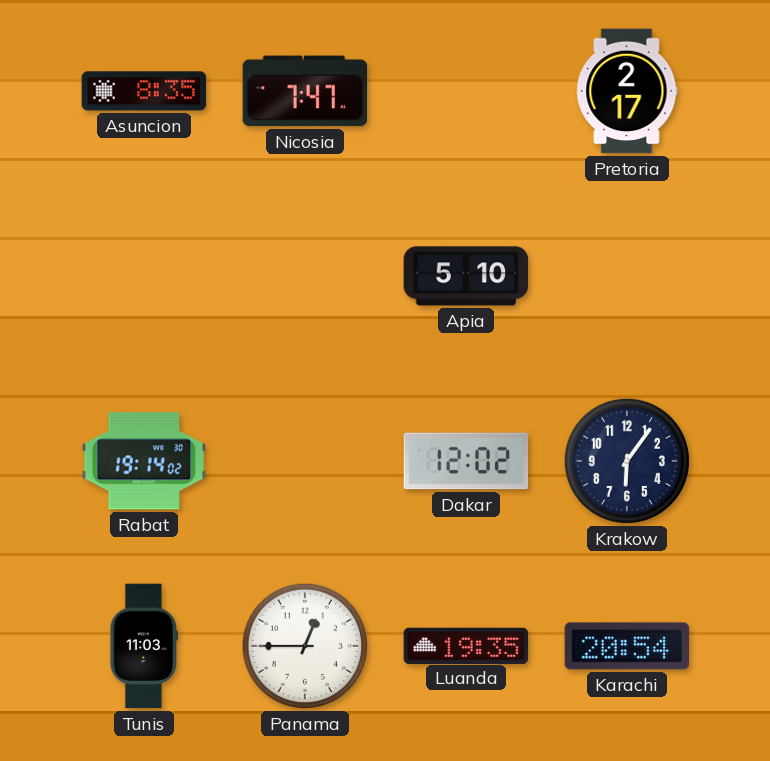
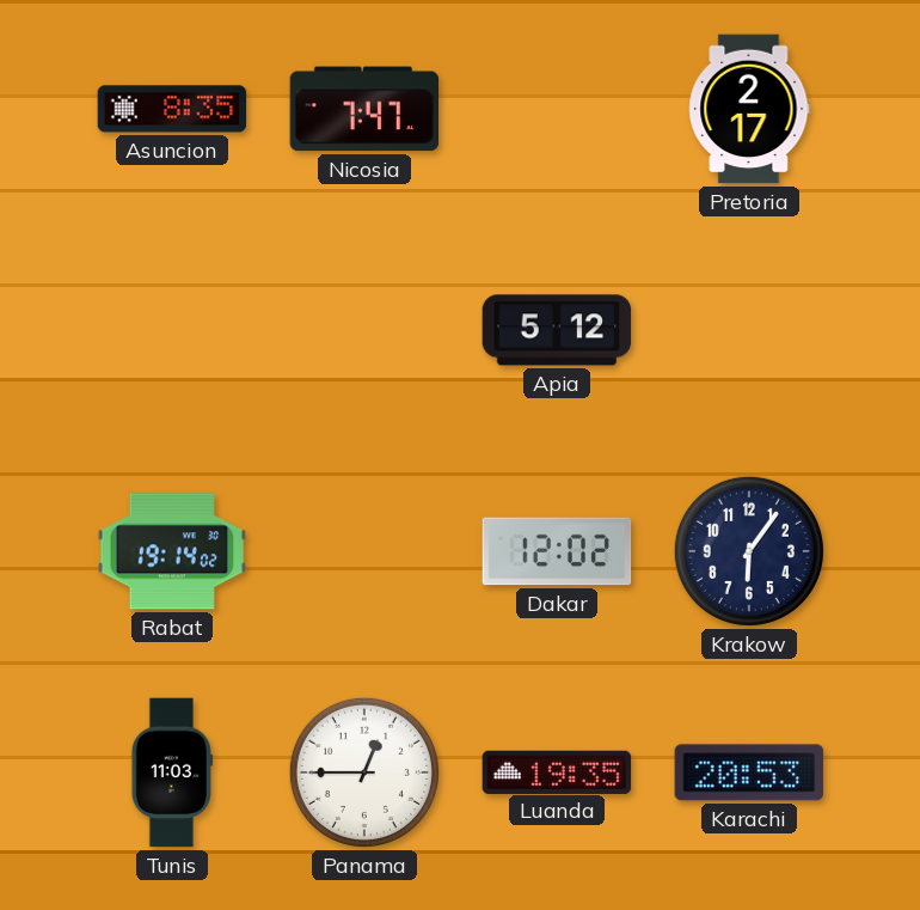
Apia: 5:10 -> 5:12 (557, 330)
Karachi: 20:54 -> 20:53 (749, 772)
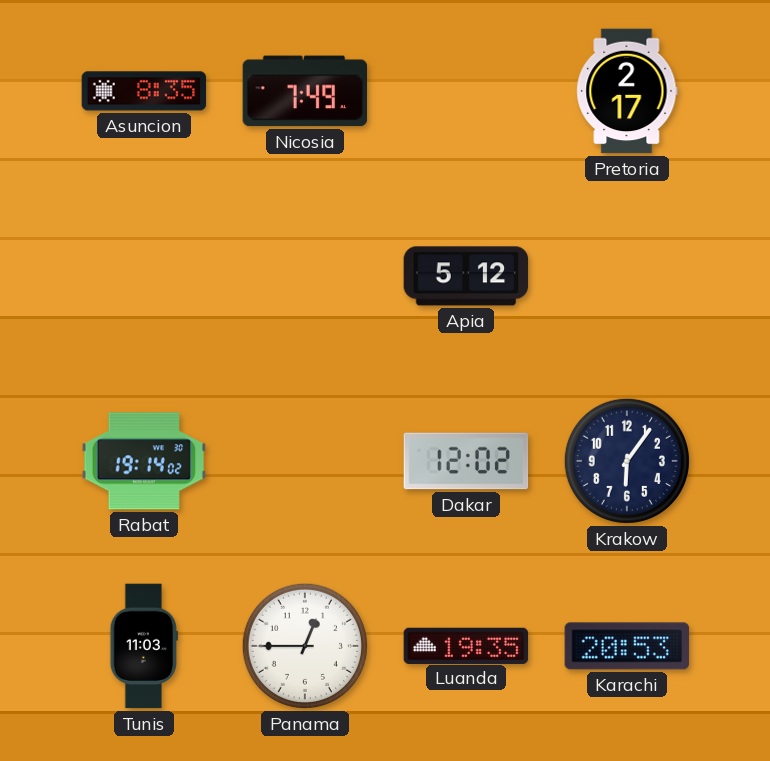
Nicosia: 7:47 -> 7:49 (305, 91)
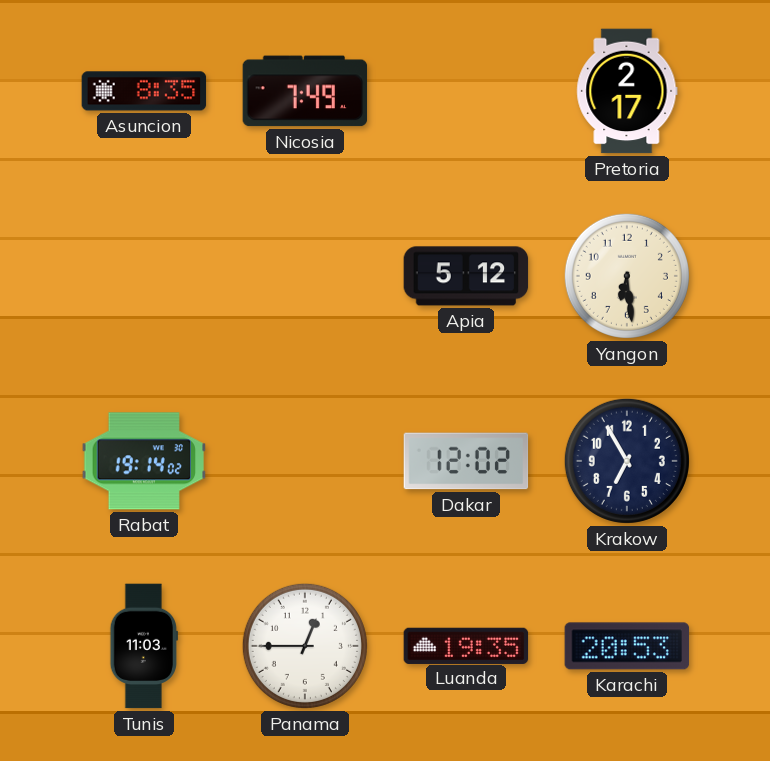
Yangon: none -> 6:29 (627, 276)
Krakow: 6:06 -> 6:55 (627, 461)
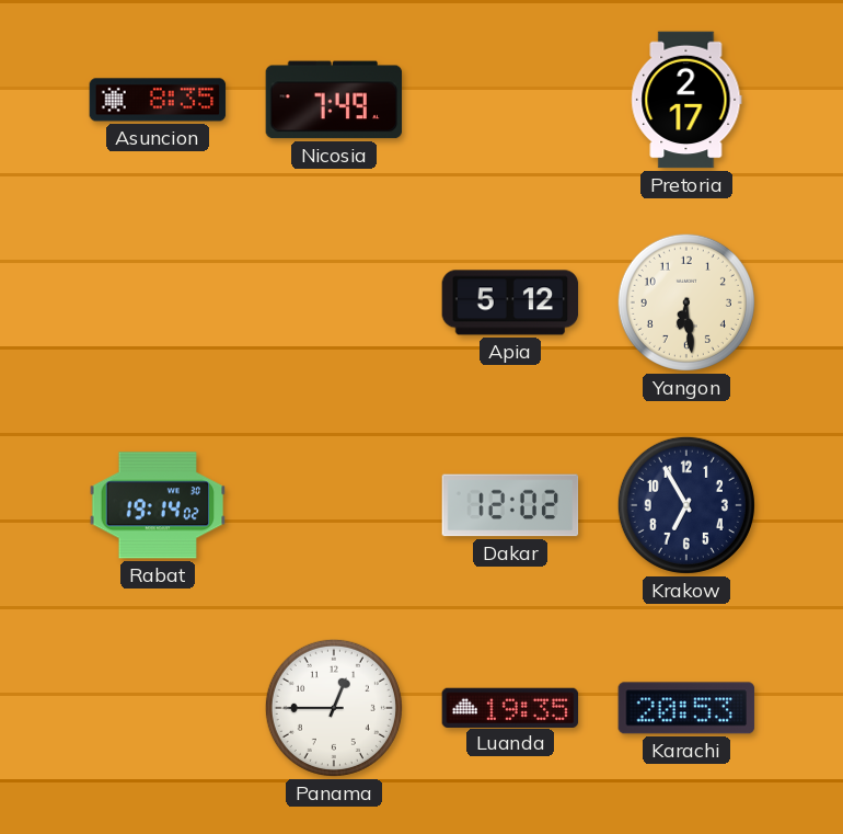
Tunis: 11:03 -> none (143, 646)
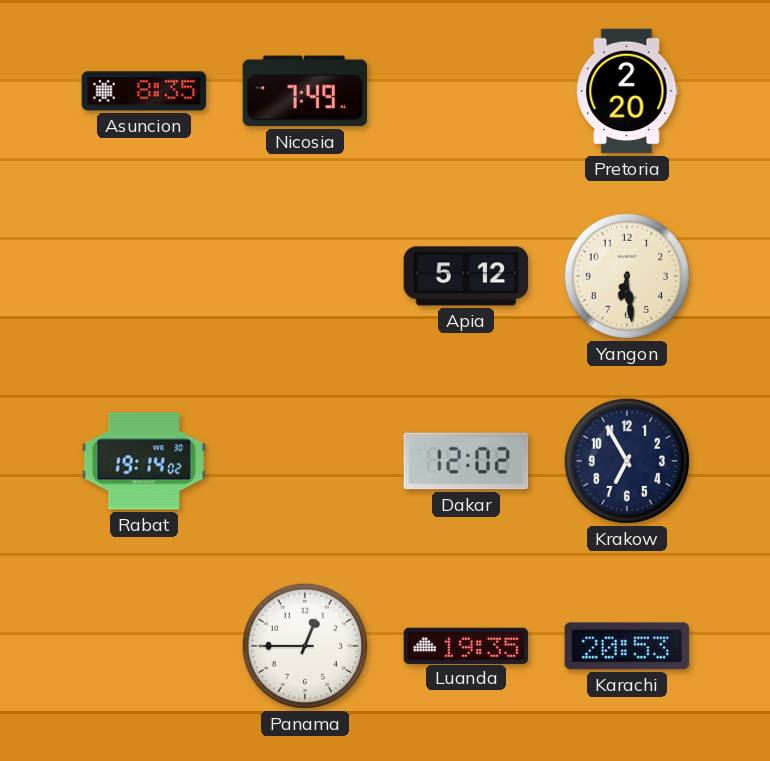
Pretoria: 2:17 -> 2:20 (627, 91)
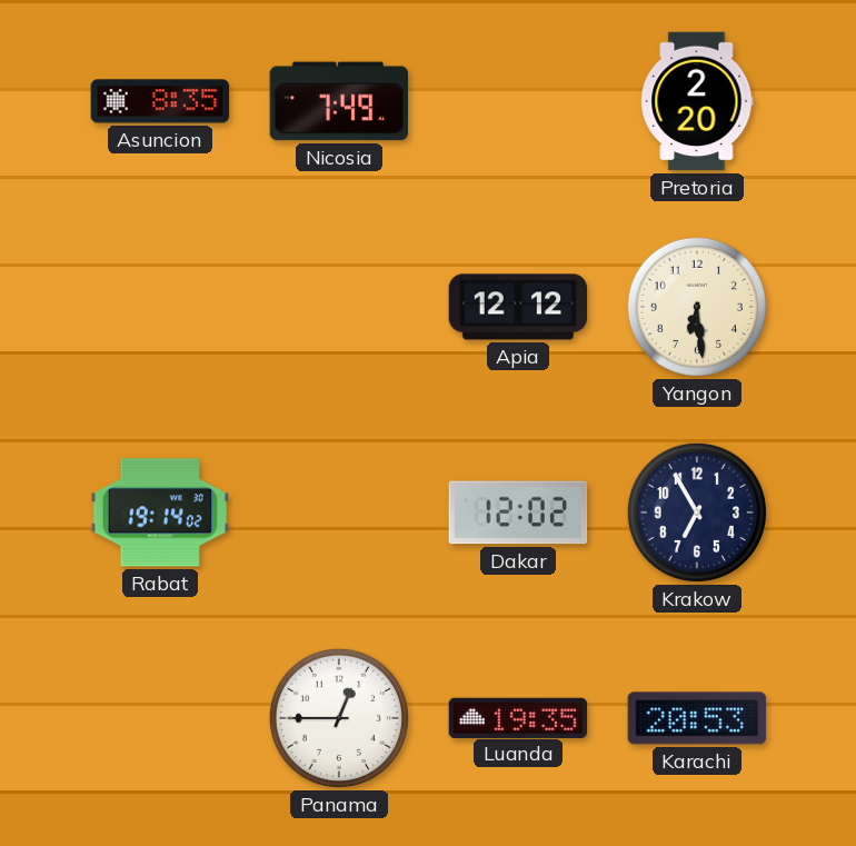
Apia: 5:12 -> 12:12 (518, 307)
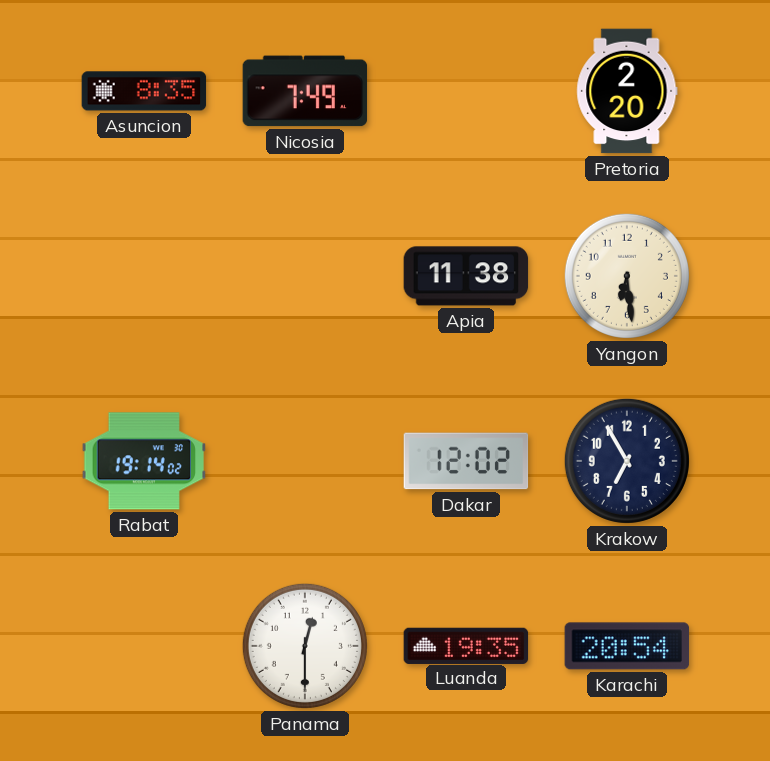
Apia: 12:12 -> 11:38 (466, 276)
Panama: 12:45 -> 12:30 (305, 646)
Karachi: 20:53 -> 20:54 (627, 646)
